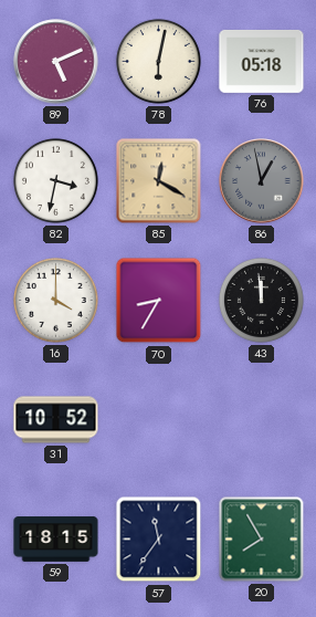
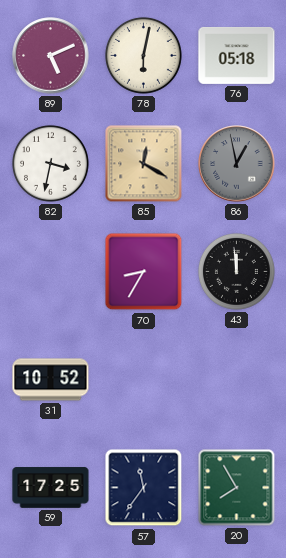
16: 4:00 -> none (55, 300)
59: 18:15 -> 17:25 (51, 488)
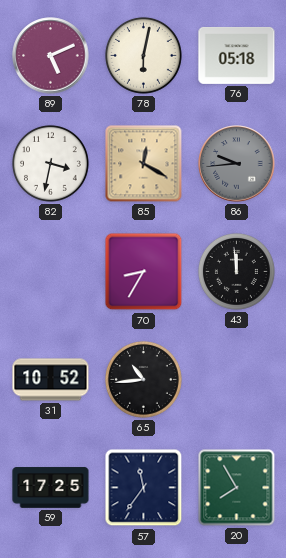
86: 12:58 -> 9:44 (237, 164)
65: none -> 10:44 (143, 379)
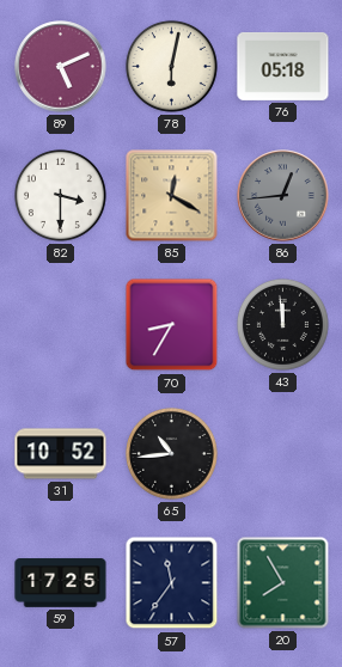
82: 3:32 -> 3:30 (60, 195)
86: 9:44 -> 12:44 (283, 196)
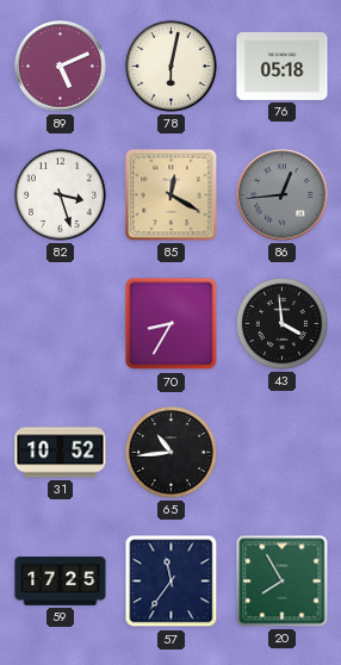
82: 3:30 -> 3:27 (60, 194)
43: 11:59 -> 3:59 (281, 323)
